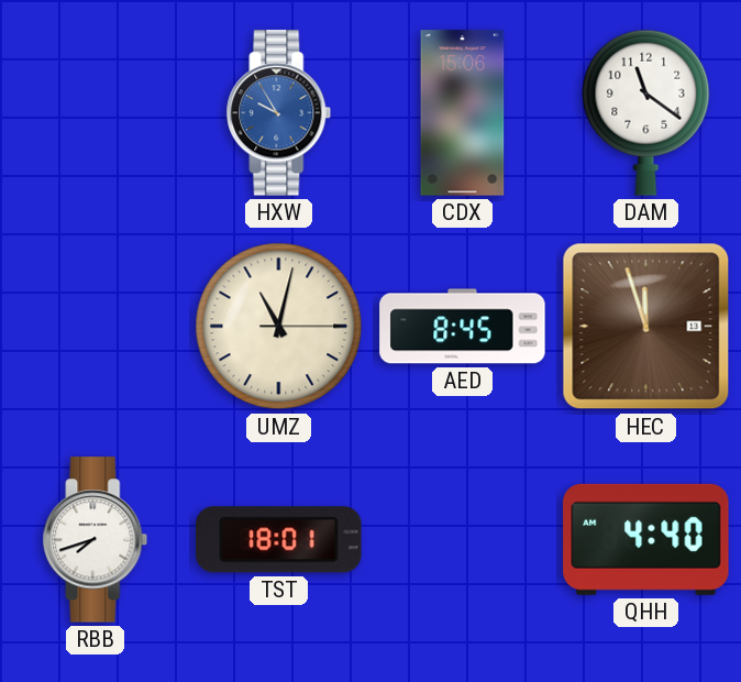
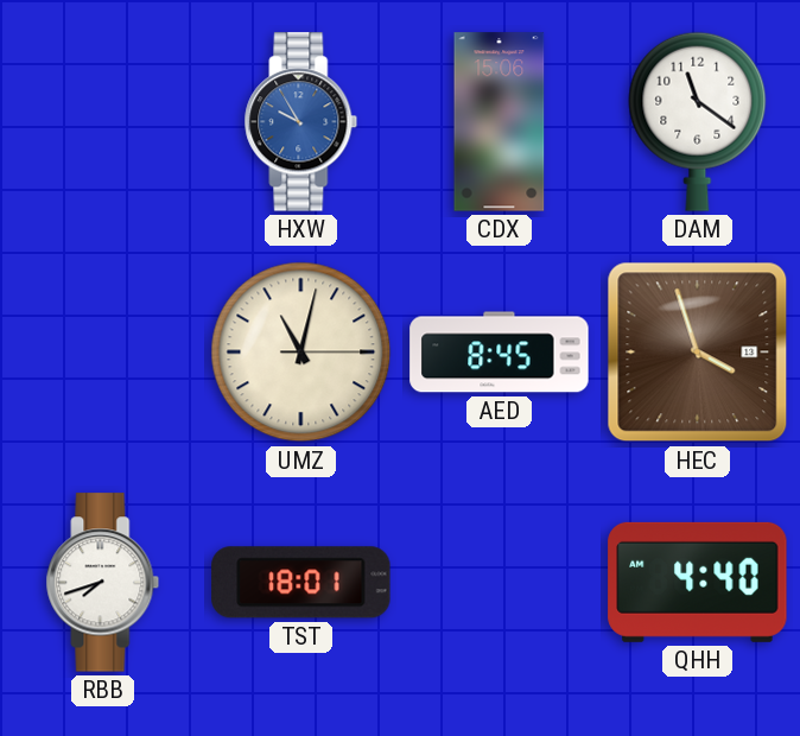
HEC: 11:57 -> 3:57 (698, 353)
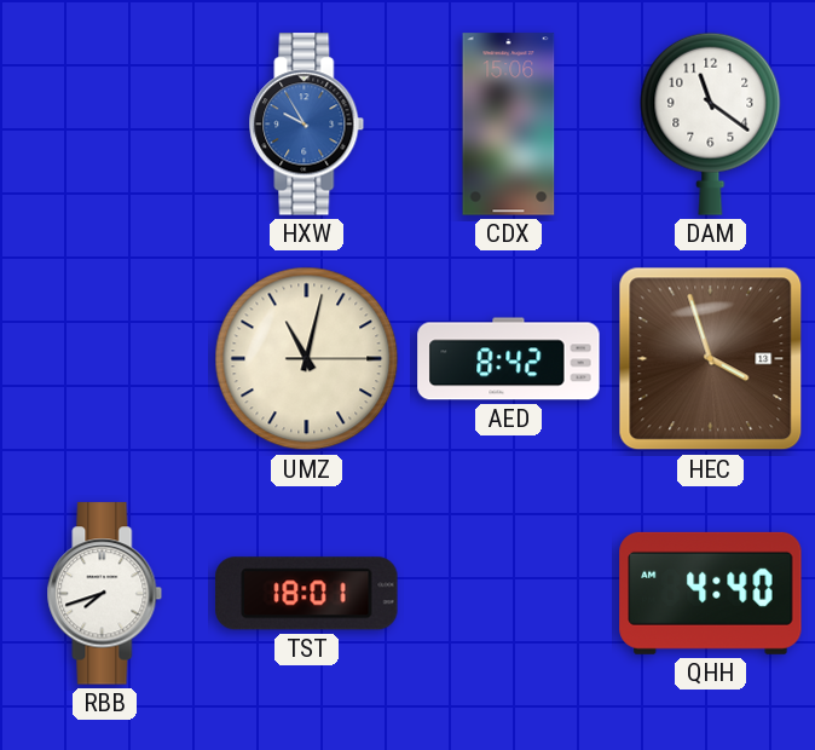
AED: 8:45 -> 8:42 (509, 359)
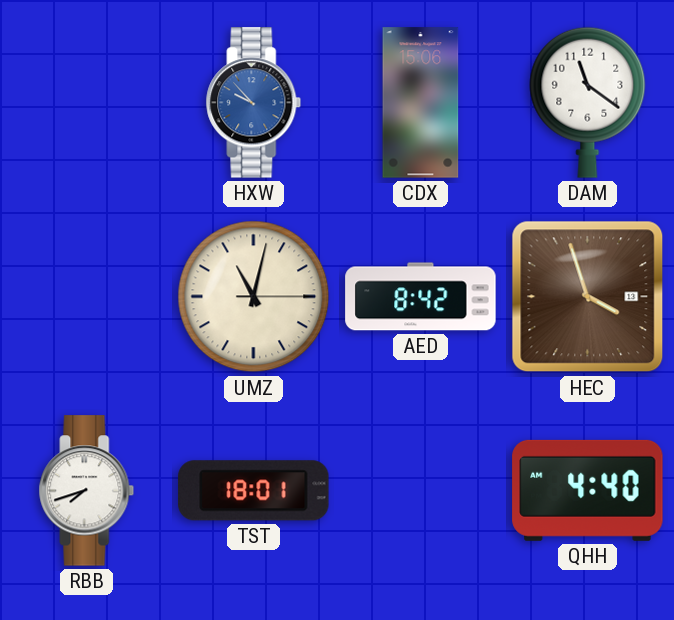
HXW: 9:55 -> 9:53 (254, 103)
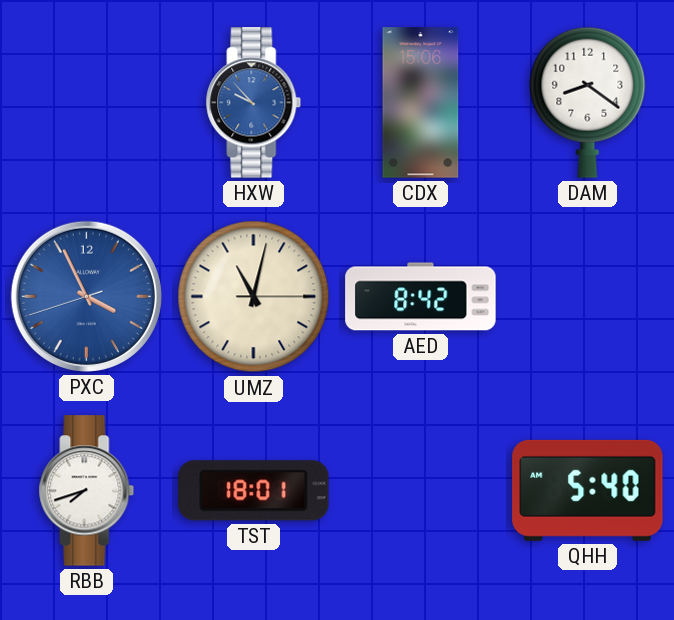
DAM: 11:21 -> 8:21 (588, 102)
PXC: none -> 3:55 (86, 296)
HEC: 3:57 -> none (588, 297)
QHH: 4:40 -> 5:40 (588, 490)
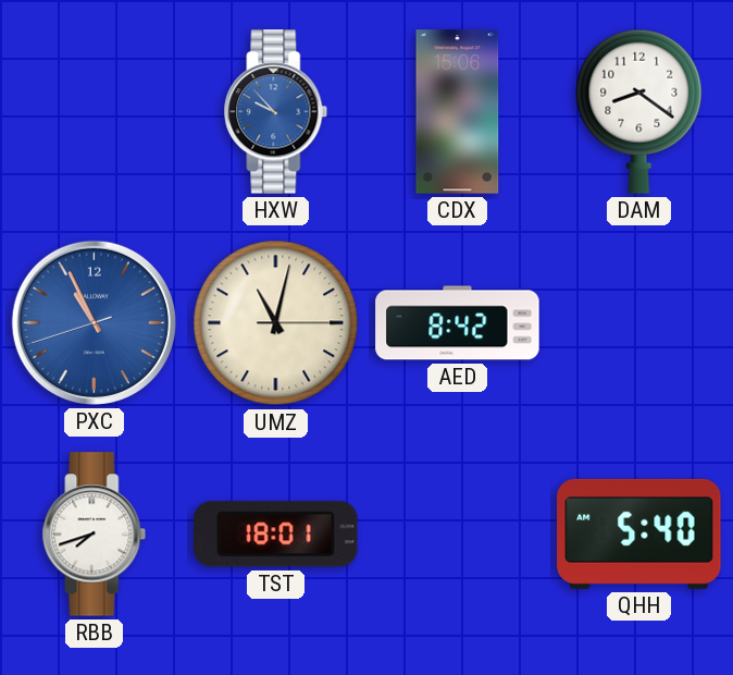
PXC: 3:55 -> 10:55 (94, 322)
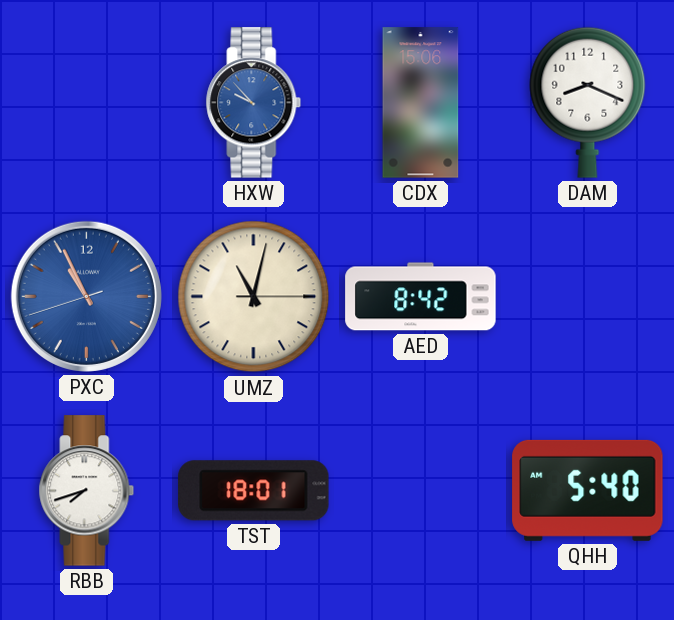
DAM: 8:21 -> 8:19 (588, 102)
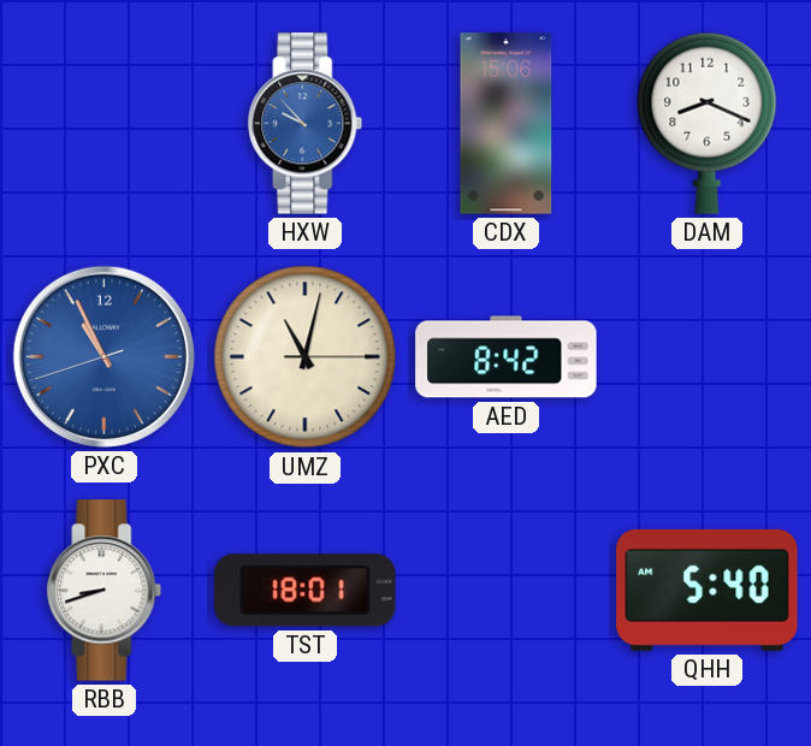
RBB: 7:42 -> 8:42 (105, 591)
